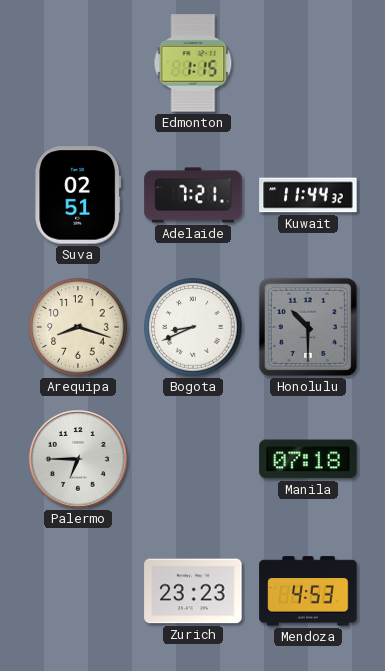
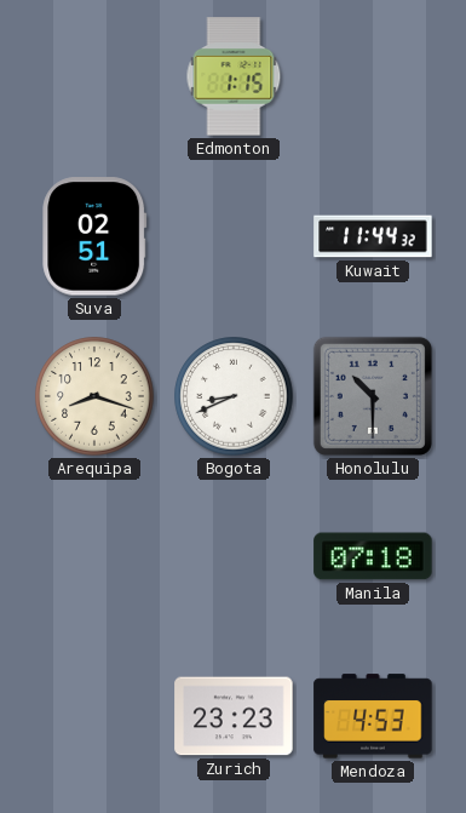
Adelaide: 7:21 -> none (193, 195)
Palermo: 6:45 -> none (78, 459)
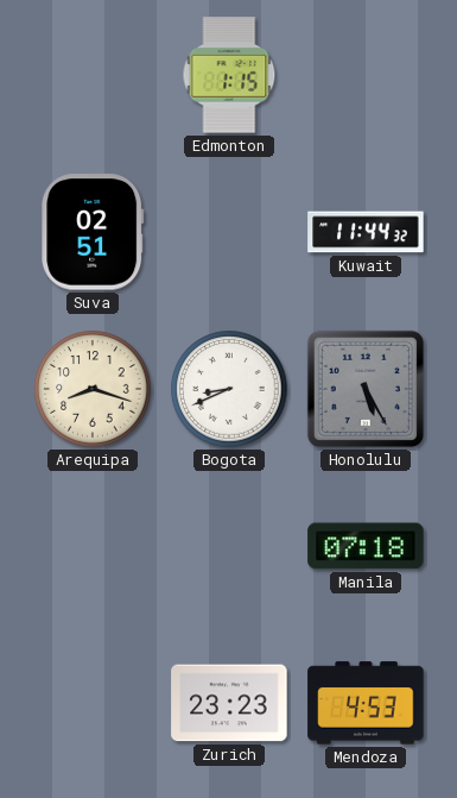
Honolulu: 10:30 -> 5:25 (366, 389)
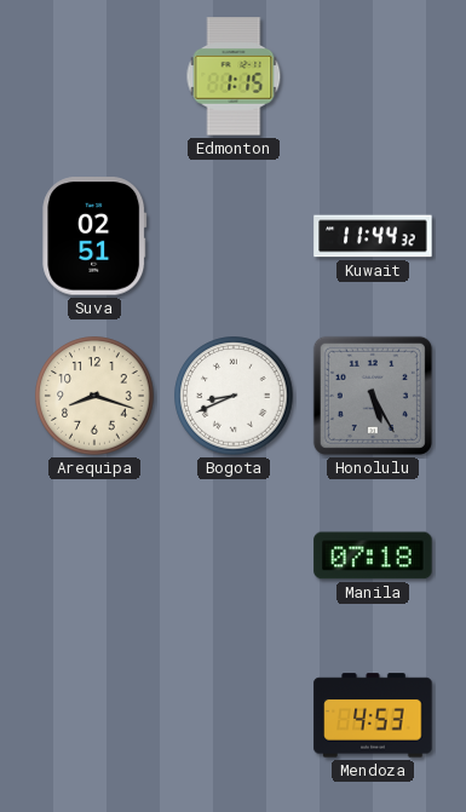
Zurich: 23:23 -> none (229, 703)
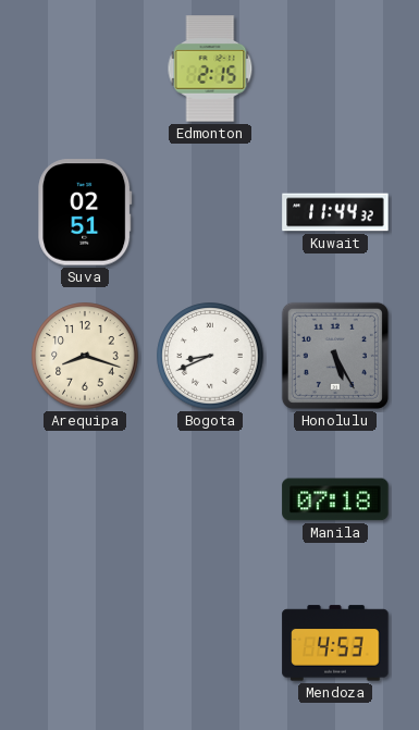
Edmonton: 1:15 -> 2:15 (210, 69)
